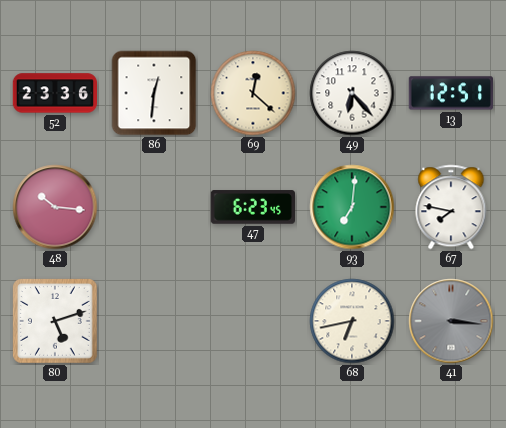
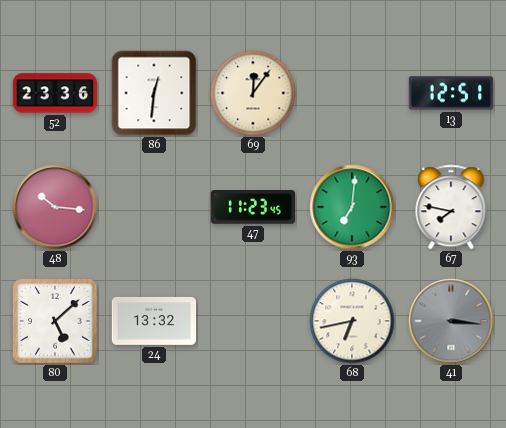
69: 12:22 -> 12:06 (253, 93)
49: 6:23 -> none (352, 93)
47: 6:23 -> 11:23 (252, 207)
80: 5:12 -> 5:08 (56, 322)
24: none -> 13:32 (154, 321)
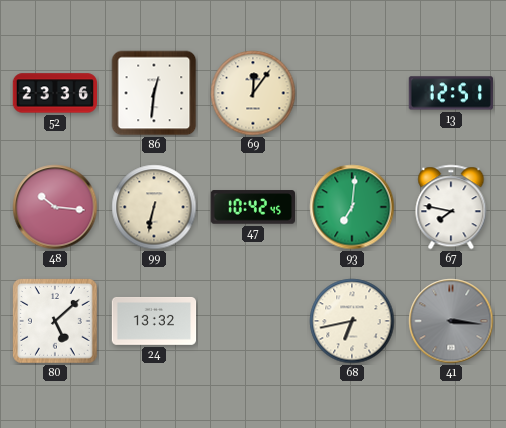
99: none -> 6:32 (154, 207)
47: 11:23 -> 10:42 (252, 207)
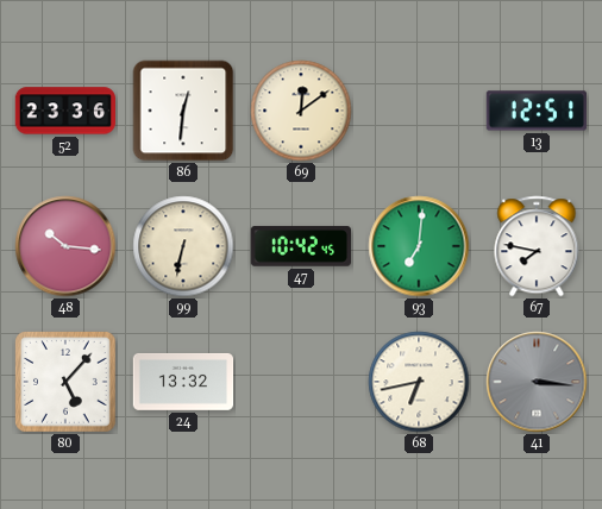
69: 12:06 -> 12:09 (301, 111)
80: 5:08 -> 5:07 (67, 383)
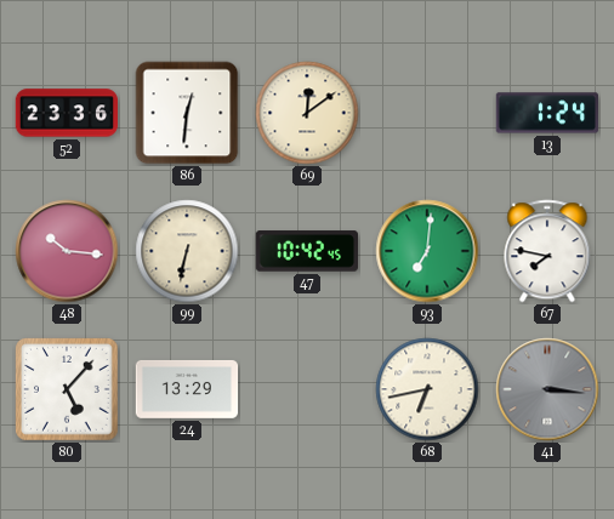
13: 12:51 -> 1:24 (546, 113)
24: 13:32 -> 13:29 (187, 389)
